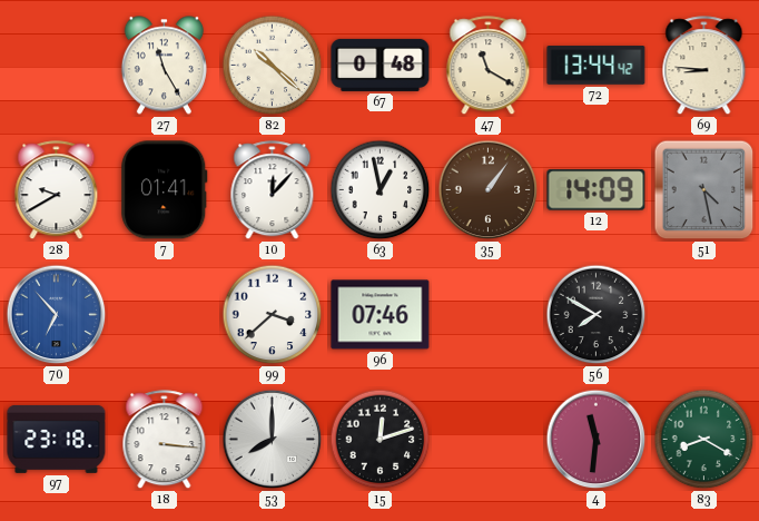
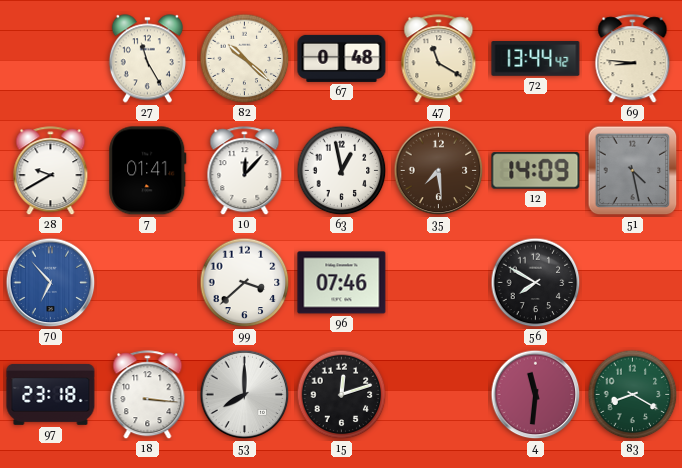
35: 1:06 -> 7:29 (439, 171)
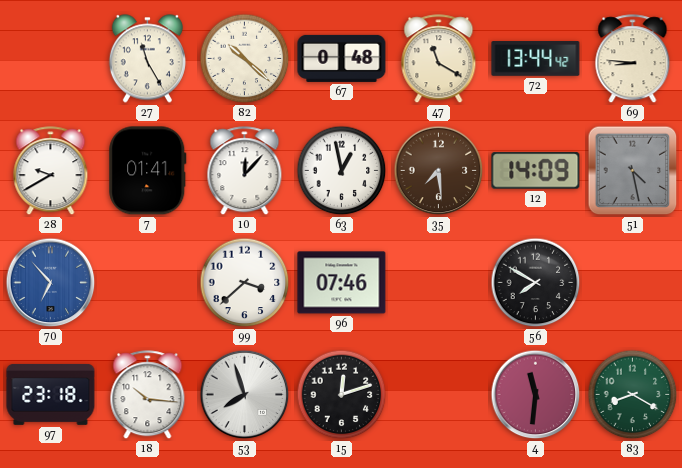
18: 3:16 -> 10:16 (148, 395)
53: 8:00 -> 7:57 (245, 395)
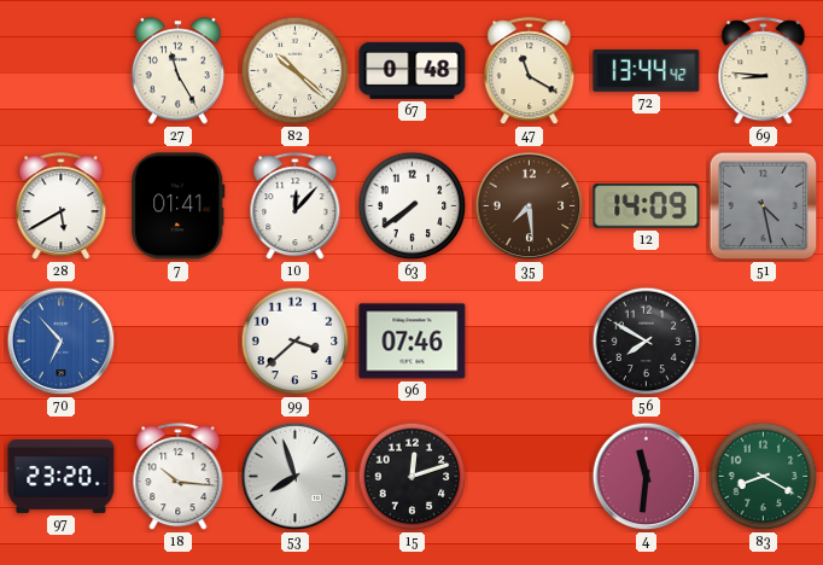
28: 9:40 -> 5:40 (62, 206)
63: 12:58 -> 7:39 (413, 206)
97: 23:18 -> 23:20 (62, 477)
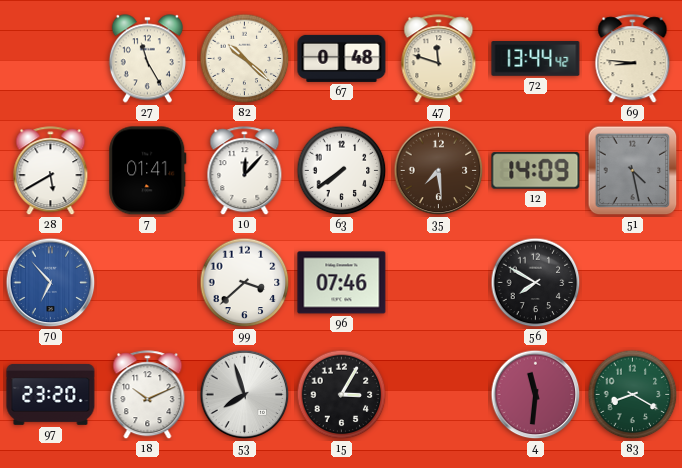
47: 11:20 -> 11:48 (439, 59)
18: 10:16 -> 10:11 (148, 395)
15: 12:12 -> 3:05 (342, 395)
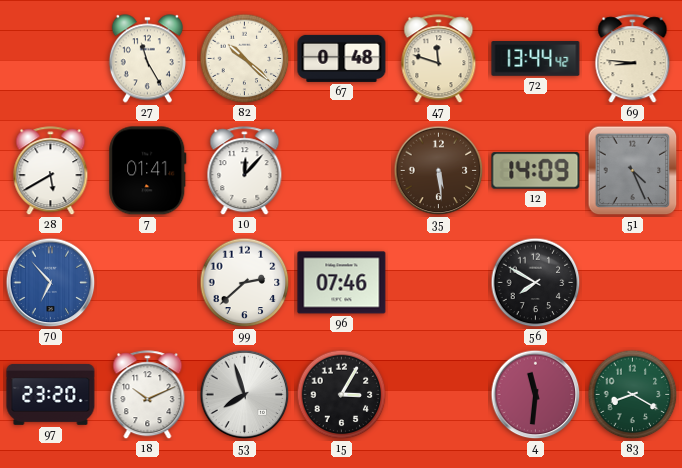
63: 7:39 -> none (342, 171)
35: 7:29 -> 5:29 (439, 171)
51: 4:28 -> 4:26 (633, 171)
99: 3:38 -> 2:38 (245, 283)
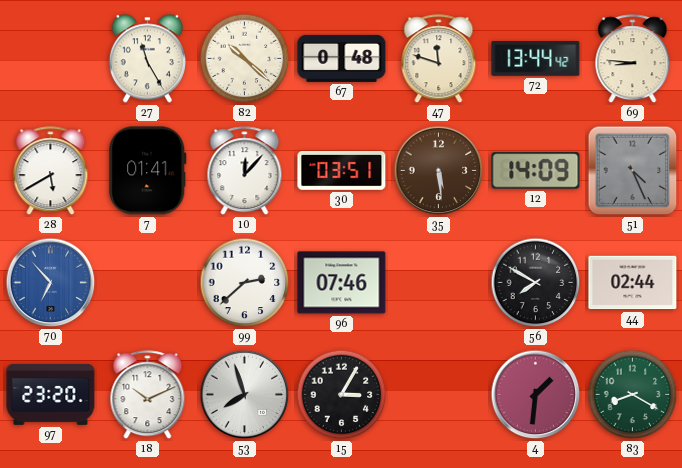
30: none -> 03:51 (342, 171)
44: none -> 02:44 (633, 283)
4: 11:31 -> 1:31 (536, 395)
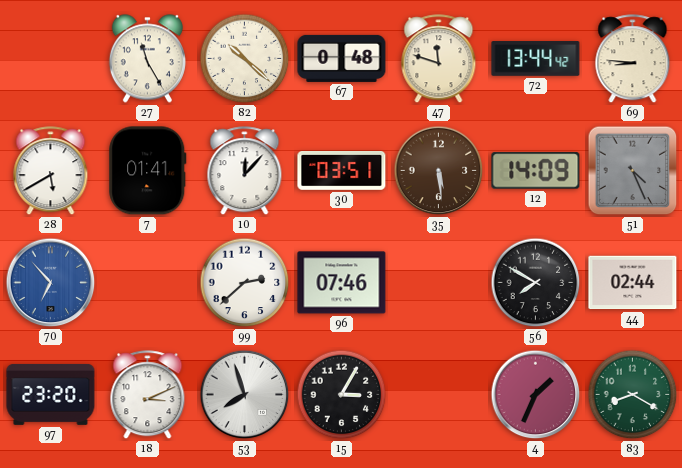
18: 10:11 -> 3:11 (148, 395)
4: 1:31 -> 1:34 (536, 395)
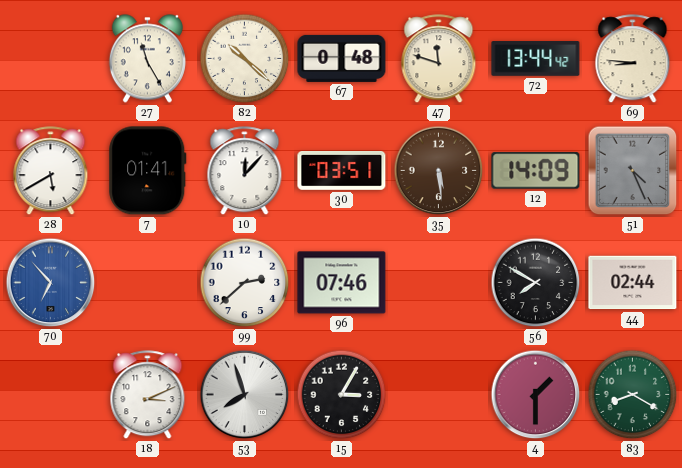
97: 23:20 -> none (51, 395)
4: 1:34 -> 1:30 (536, 395)
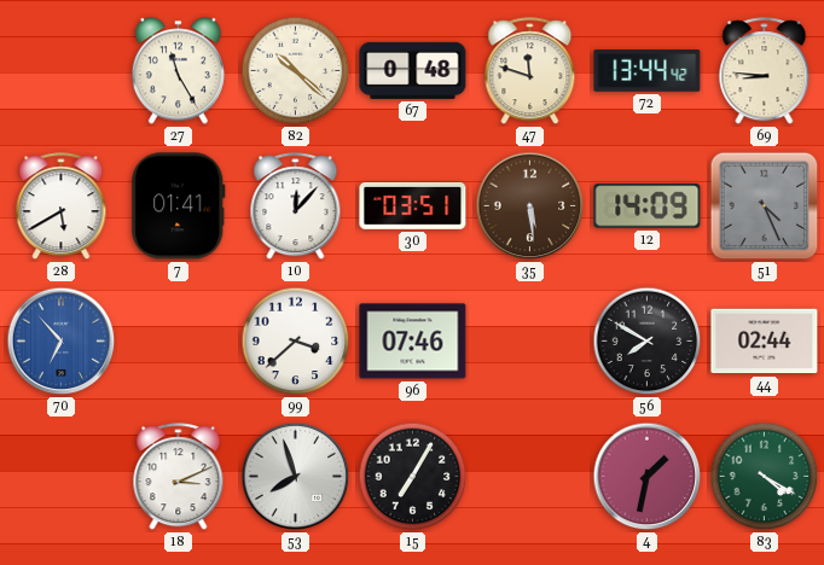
99: 2:38 -> 3:38 (296, 342)
15: 3:05 -> 7:05 (413, 477)
4: 1:30 -> 1:32 (648, 477)
83: 8:20 -> 4:20 (765, 477)
